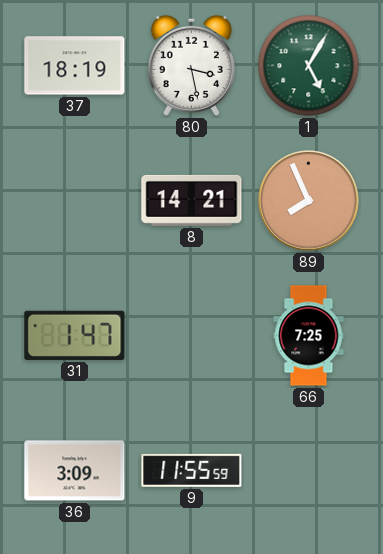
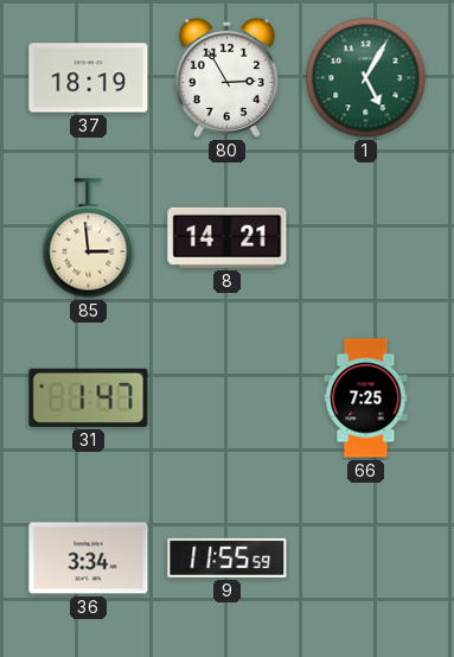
80: 3:28 -> 2:55 (226, 77)
85: none -> 2:59 (89, 238)
89: 7:56 -> none (309, 201)
36: 3:09 -> 3:34 (89, 559)
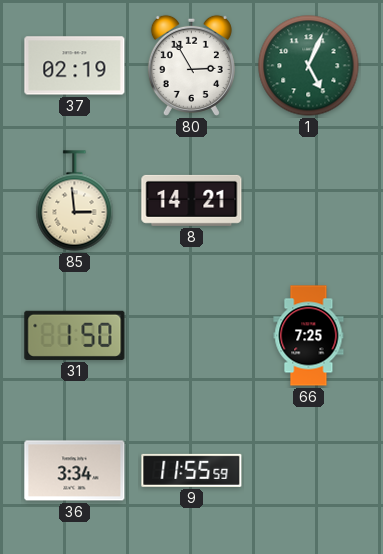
37: 18:19 -> 02:19 (75, 66)
1: 5:05 -> 5:04 (309, 66)
31: 1:47 -> 1:50 (75, 335)
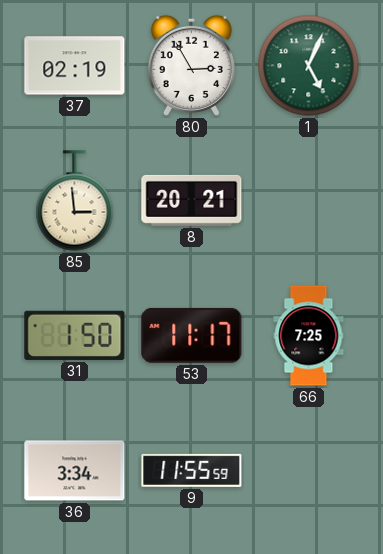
8: 14:21 -> 20:21 (192, 200)
53: none -> 11:17 (192, 335)
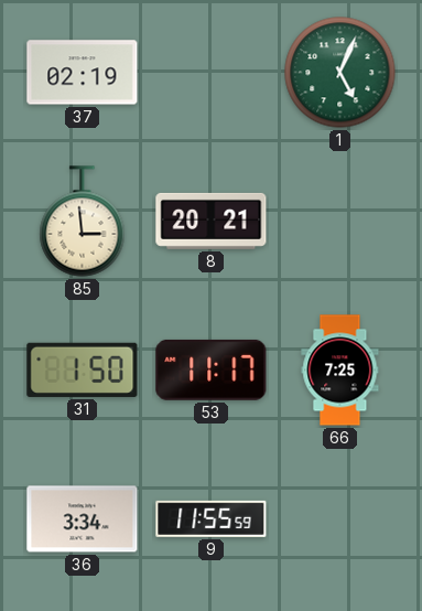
80: 2:55 -> none (191, 65)
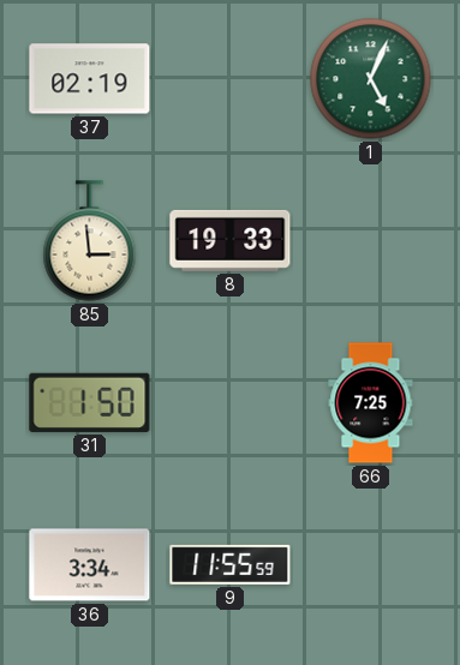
8: 20:21 -> 19:33 (231, 240)
53: 11:17 -> none (212, 369)
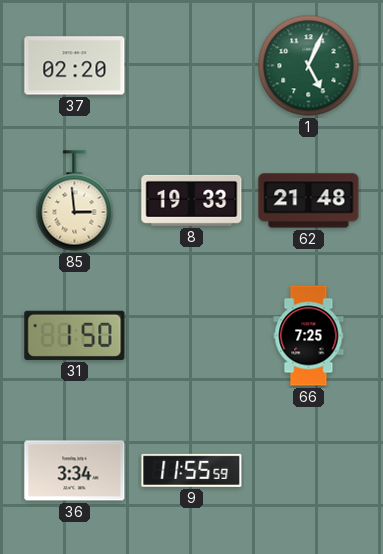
37: 02:19 -> 02:20 (75, 66)
62: none -> 21:48 (309, 201)
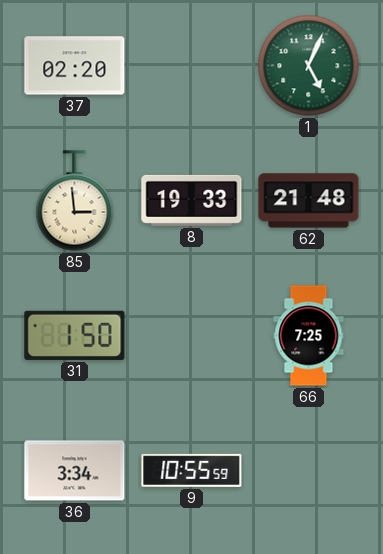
9: 11:55 -> 10:55 (192, 470)
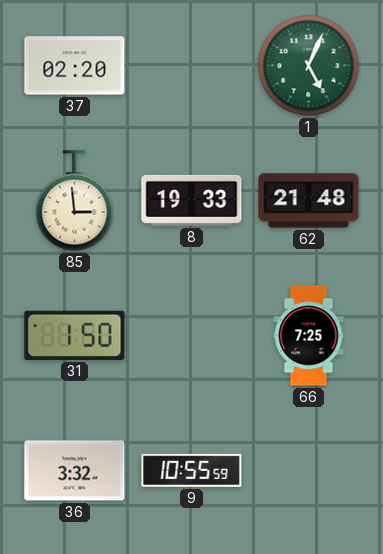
36: 3:34 -> 3:32 (75, 471)
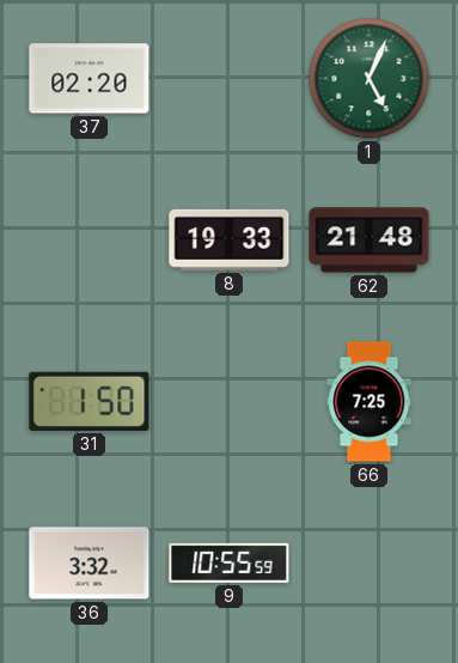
85: 2:59 -> none (75, 201)
